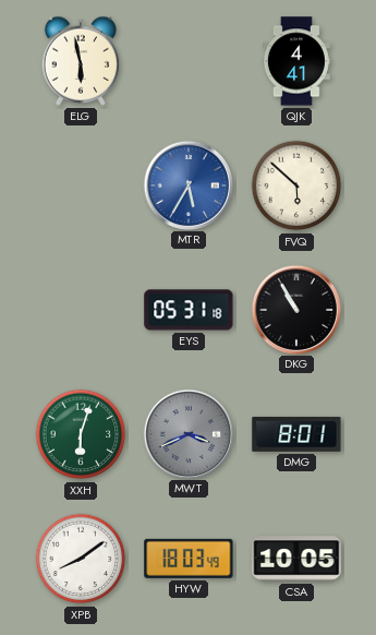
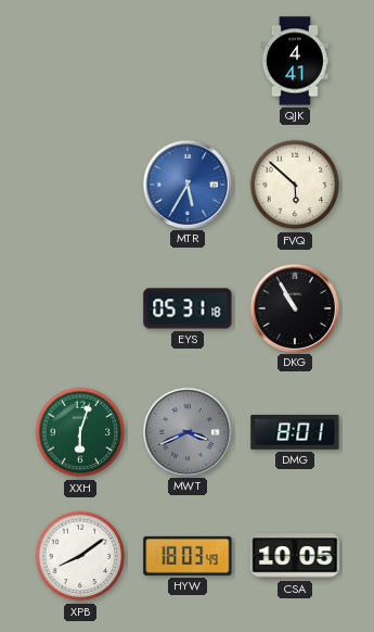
ELG: 5:58 -> none (81, 61)
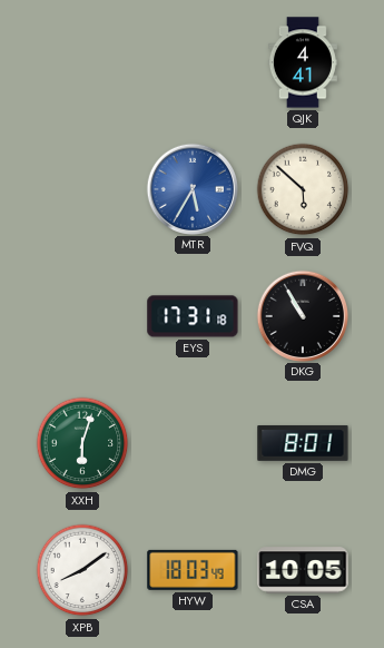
EYS: 05:31 -> 17:31 (193, 316)
MWT: 3:41 -> none (186, 431)
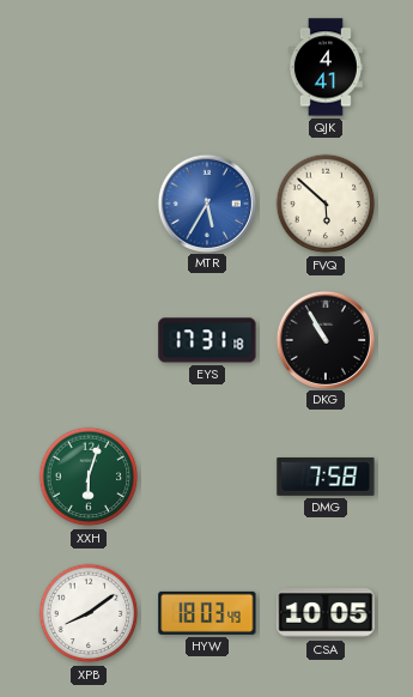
DMG: 8:01 -> 7:58 (326, 477)
